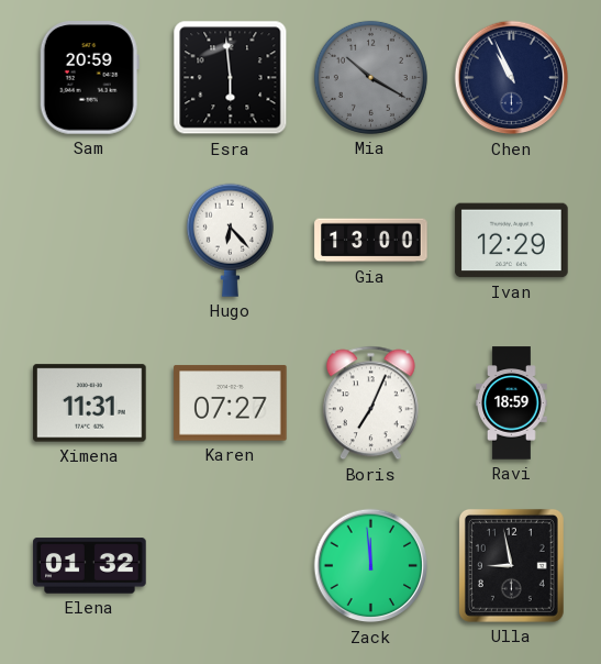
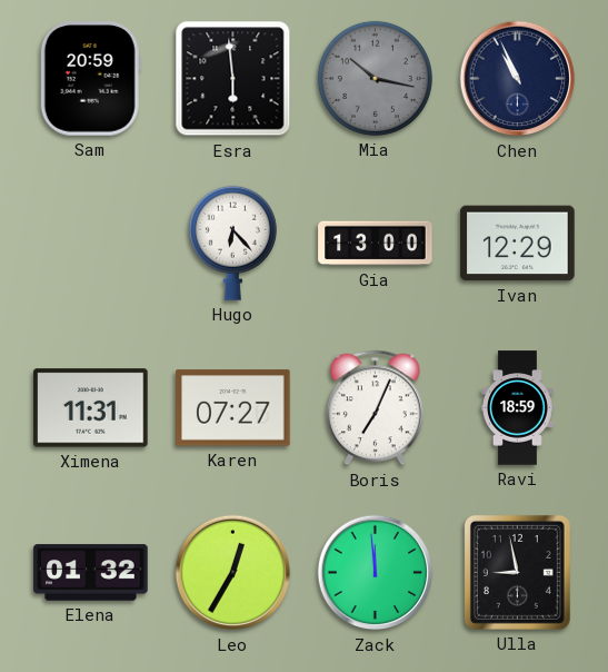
Mia: 10:20 -> 10:17 (375, 78)
Leo: none -> 12:35 (233, 573)
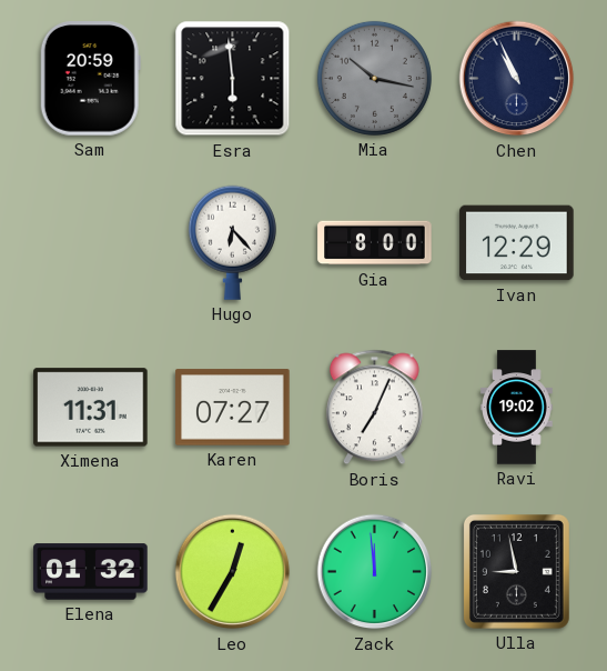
Gia: 13:00 -> 8:00 (375, 243)
Ravi: 18:59 -> 19:02 (517, 408)
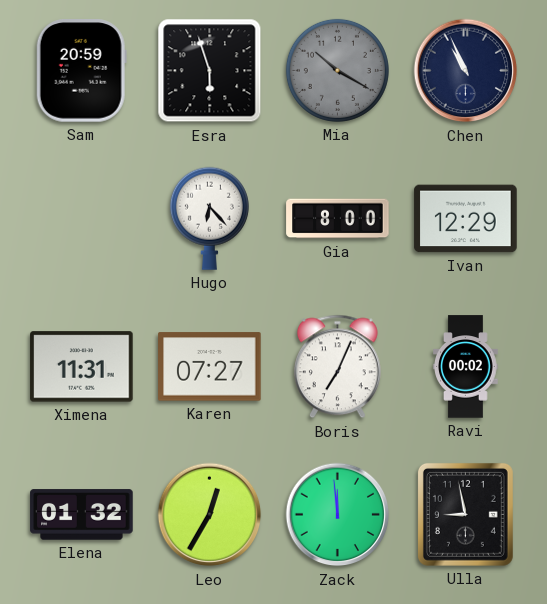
Esra: 5:59 -> 5:57 (210, 71)
Mia: 10:17 -> 10:20 (337, 70)
Ravi: 19:02 -> 00:02 (466, 367)
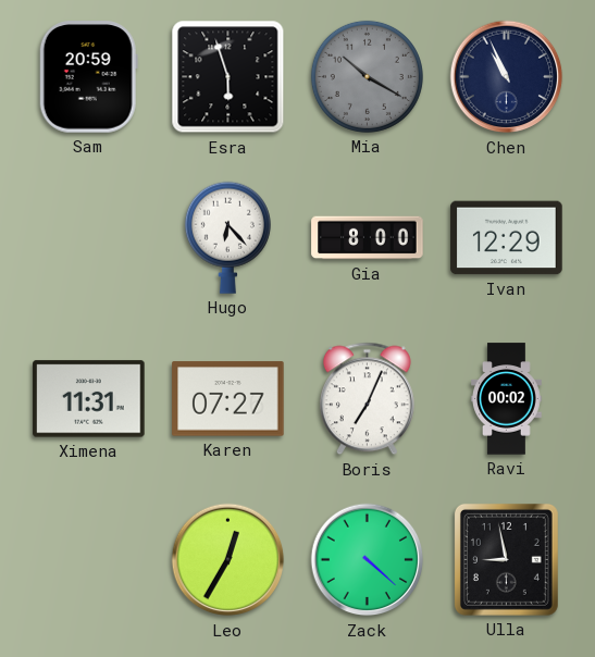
Elena: 01:32 -> none (82, 515)
Zack: 11:59 -> 4:22 (368, 560)
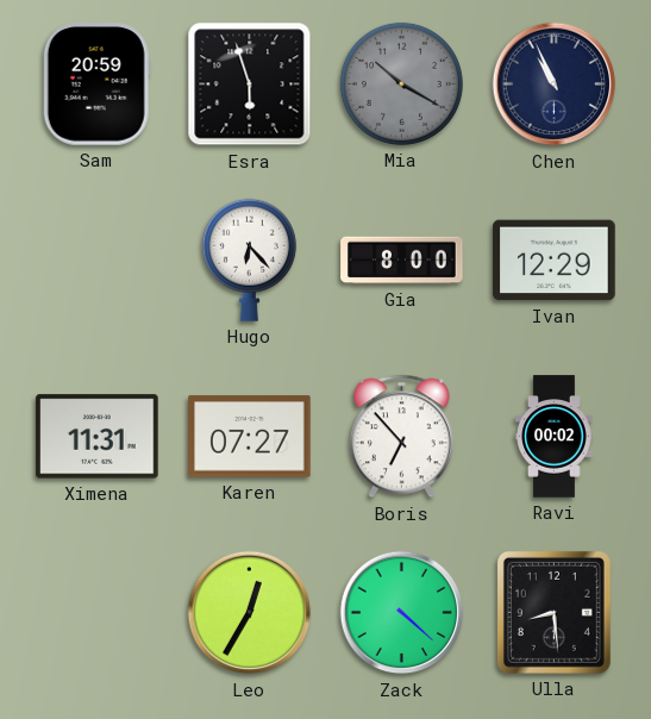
Boris: 7:04 -> 6:53 (401, 437)
Ulla: 8:58 -> 8:29 (553, 612)
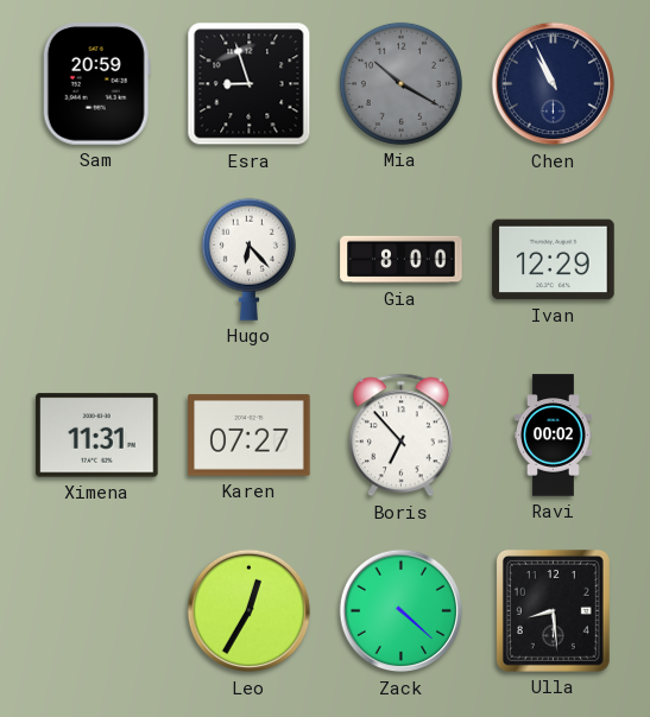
Esra: 5:57 -> 8:57 (250, 84)
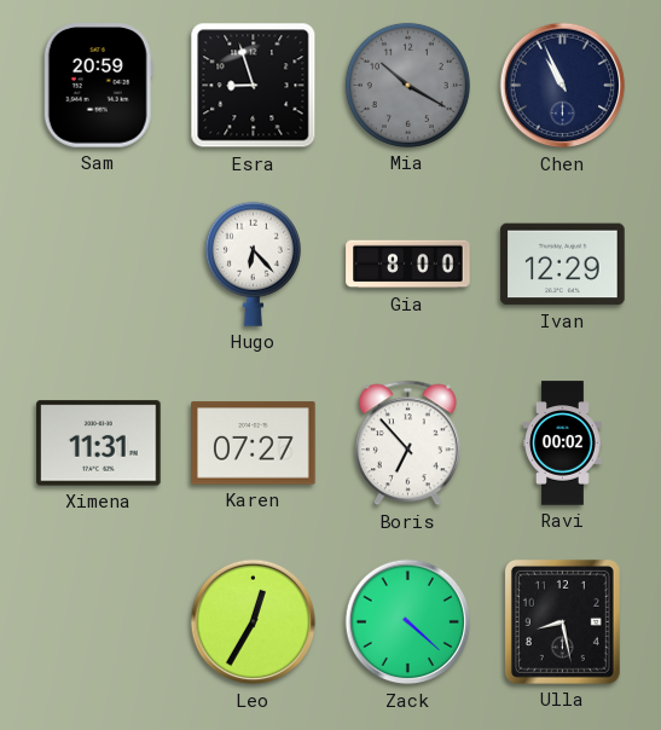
Ulla: 8:29 -> 8:28 (562, 621)
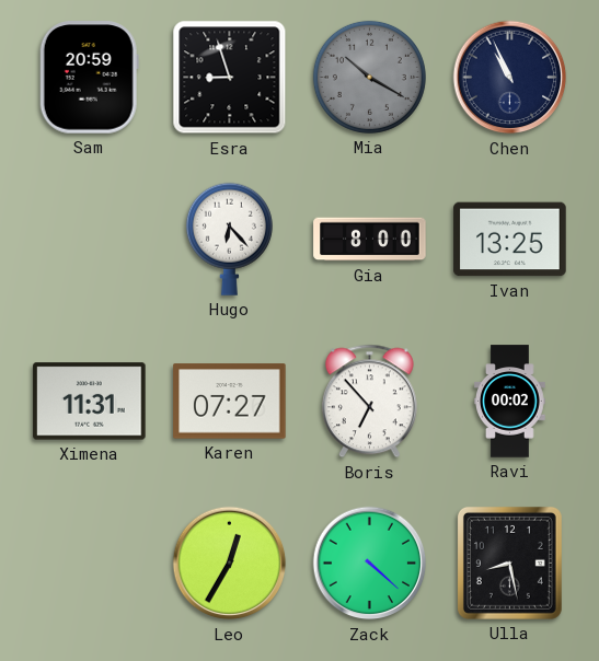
Ivan: 12:29 -> 13:25 (510, 240)
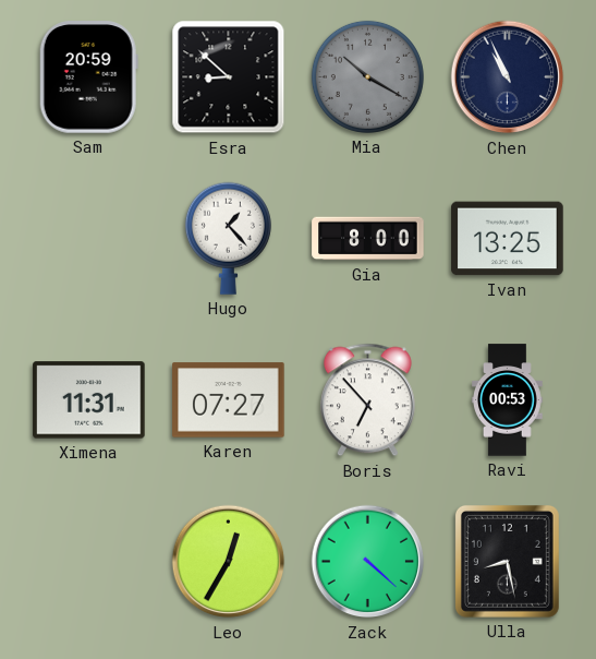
Esra: 8:57 -> 8:52 (229, 77)
Hugo: 6:23 -> 1:23 (228, 238)
Ravi: 00:02 -> 00:53 (508, 400)
